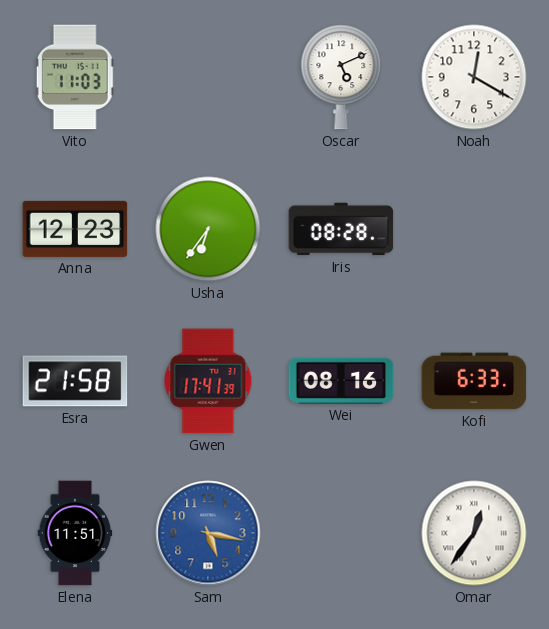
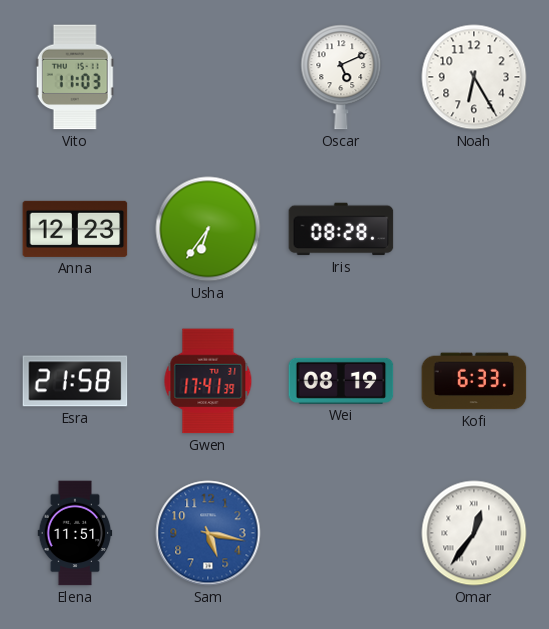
Noah: 12:20 -> 6:25 (474, 77)
Wei: 08:16 -> 08:19 (341, 381)
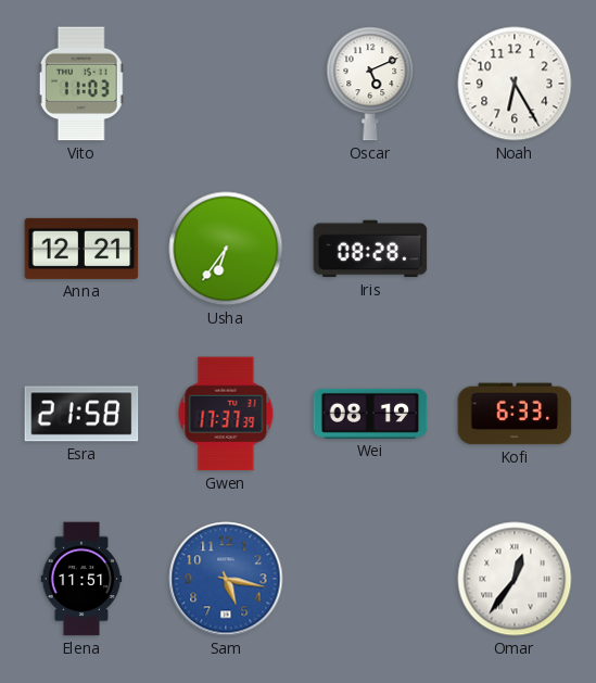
Anna: 12:23 -> 12:21 (81, 249)
Gwen: 17:41 -> 17:37 (226, 414)
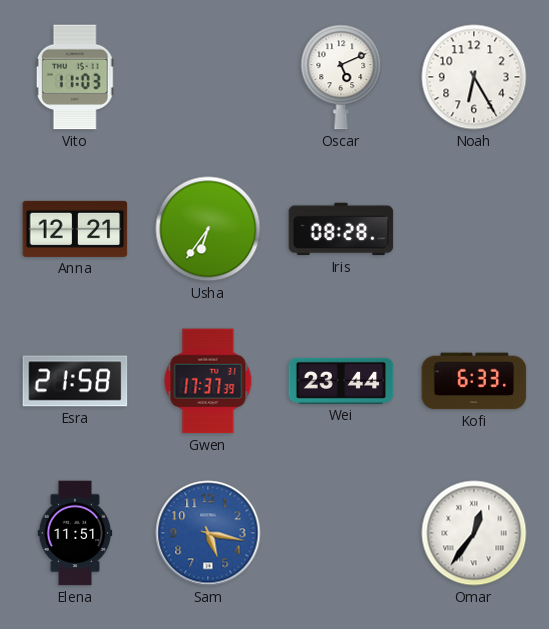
Wei: 08:19 -> 23:44 (341, 381)
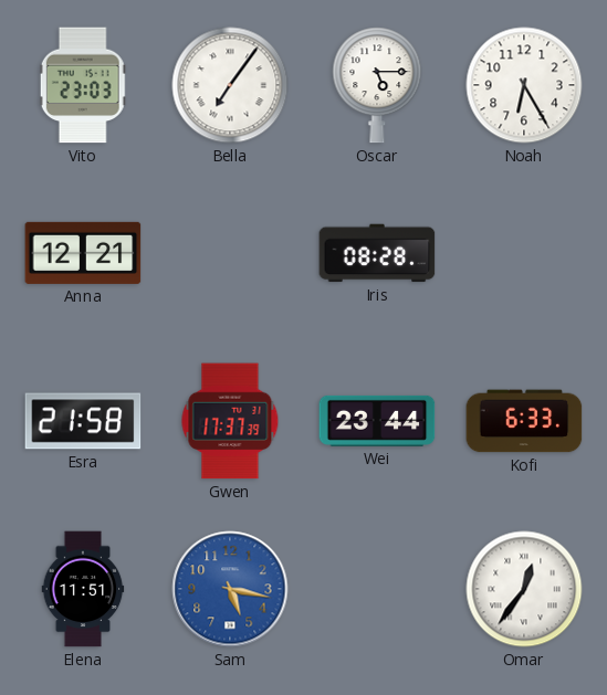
Vito: 11:03 -> 23:03 (83, 85)
Bella: none -> 7:06 (230, 85)
Oscar: 5:11 -> 5:15 (377, 85)
Usha: 6:36 -> none (208, 229)
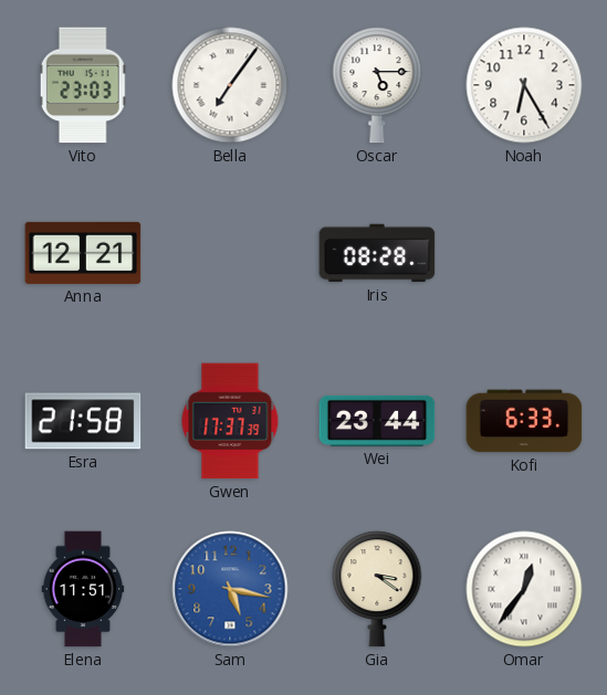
Gia: none -> 3:21 (377, 589)
